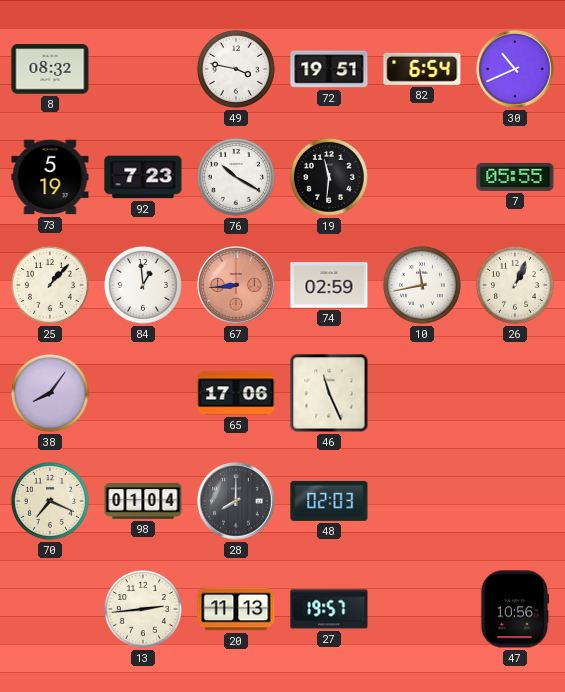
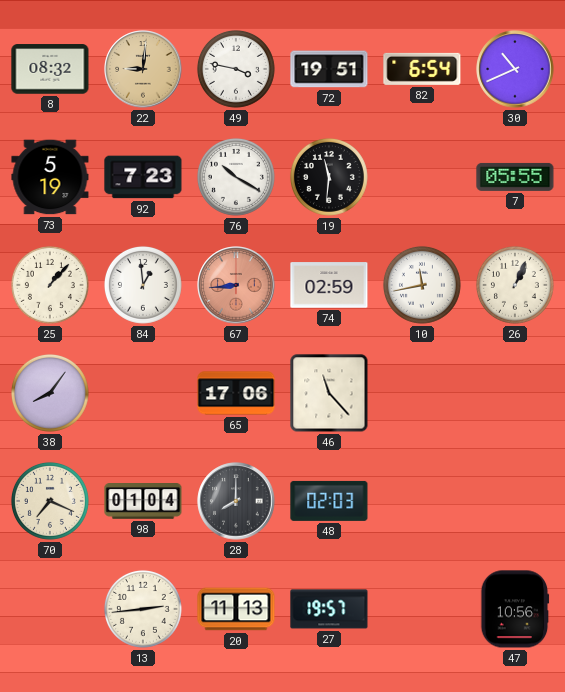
22: none -> 9:01 (143, 69)
46: 11:26 -> 11:23 (329, 393)
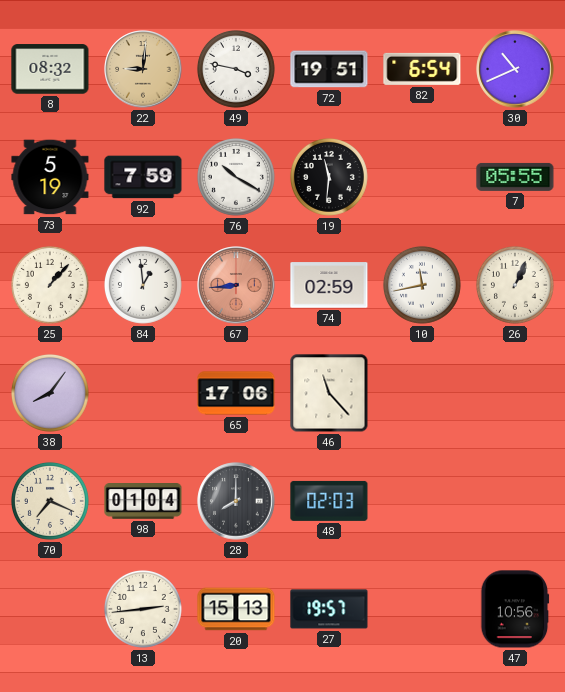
92: 7:23 -> 7:59 (143, 177)
20: 11:13 -> 15:13 (236, 609)
